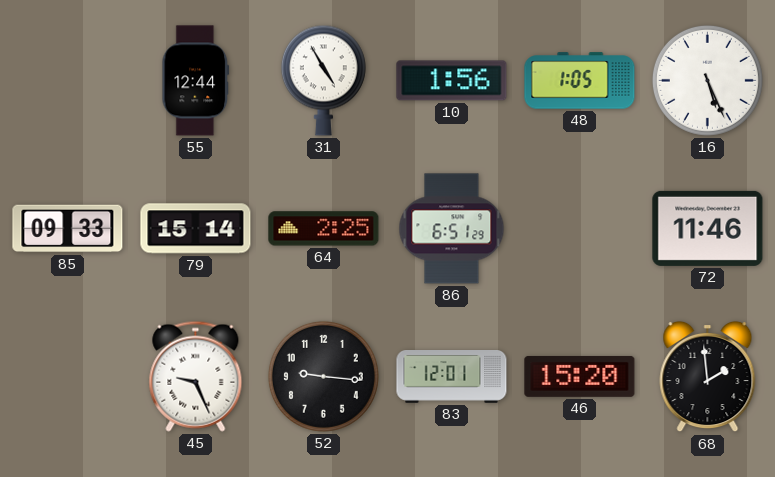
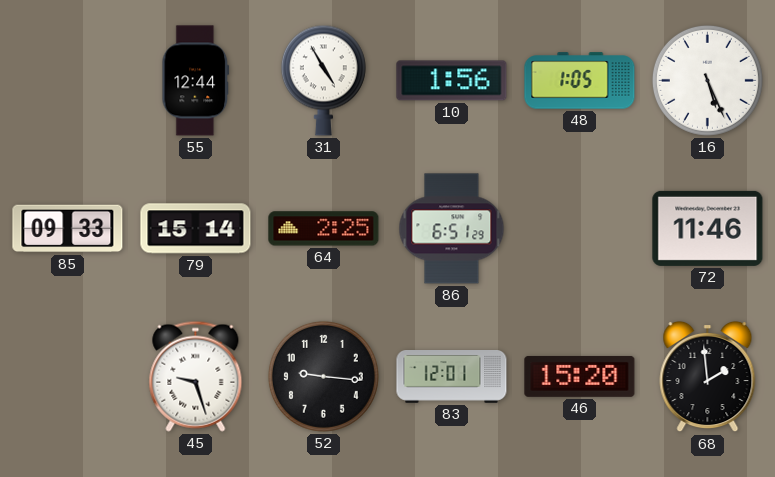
45: 9:26 -> 9:27 (196, 376)
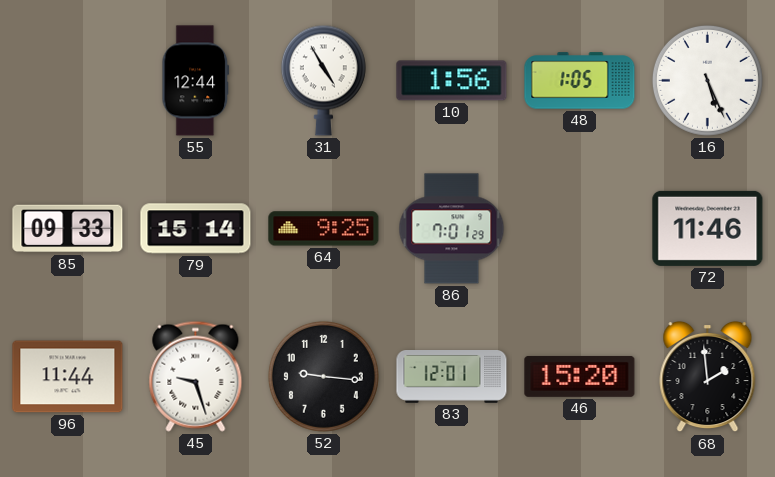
64: 2:25 -> 9:25 (324, 229)
86: 6:51 -> 7:01 (452, 229)
96: none -> 11:44 (68, 377)
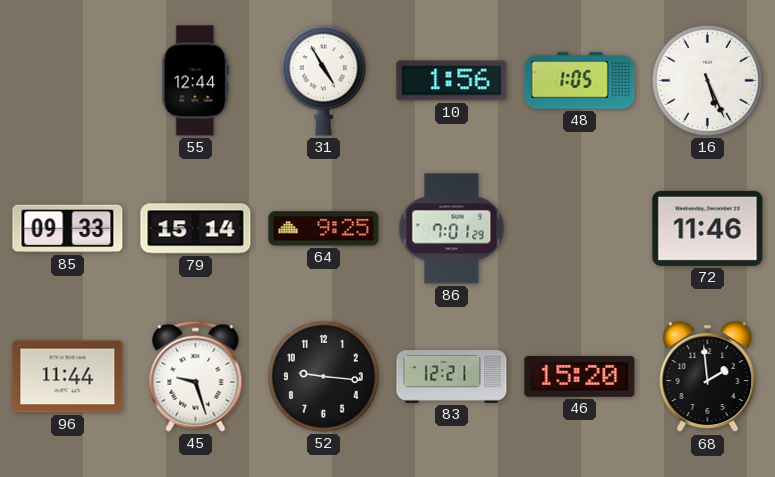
83: 12:01 -> 12:21 (452, 377)
